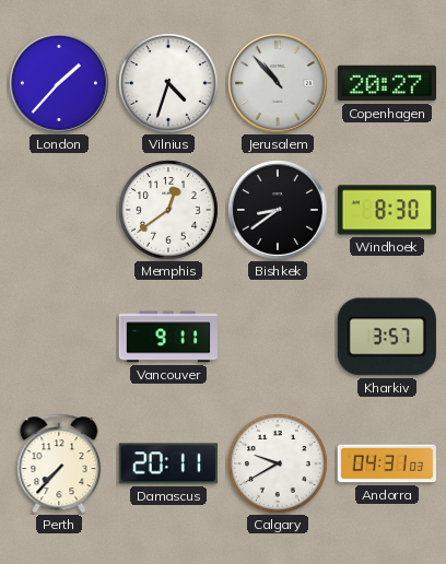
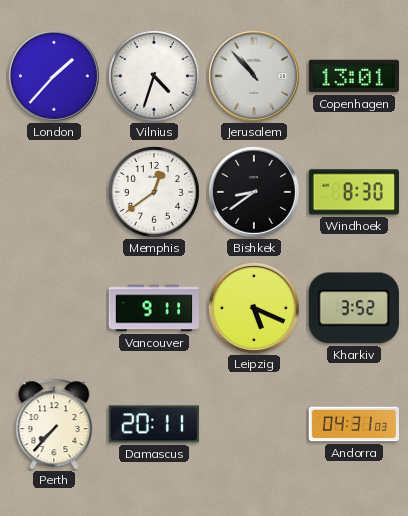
Copenhagen: 20:27 -> 13:01 (353, 76)
Leipzig: none -> 5:19 (254, 308)
Kharkiv: 3:57 -> 3:52 (354, 308)
Calgary: 9:40 -> none (279, 465)
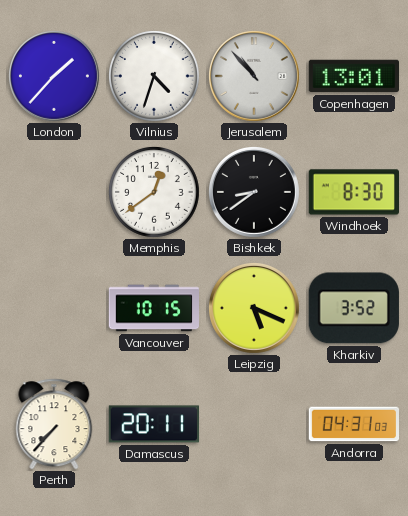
Vancouver: 9:11 -> 10:15 (153, 308)
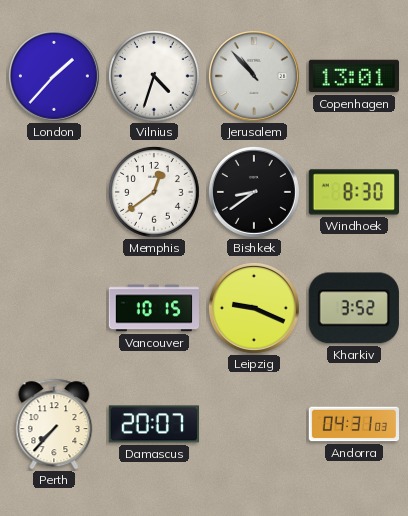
Leipzig: 5:19 -> 9:19 (254, 308)
Damascus: 20:11 -> 20:07 (153, 424)
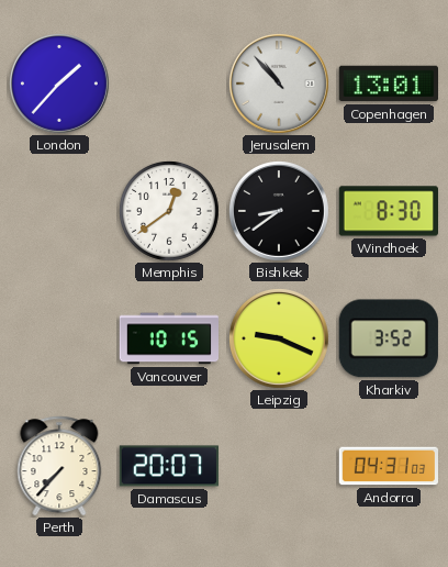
Vilnius: 4:33 -> none (155, 77)
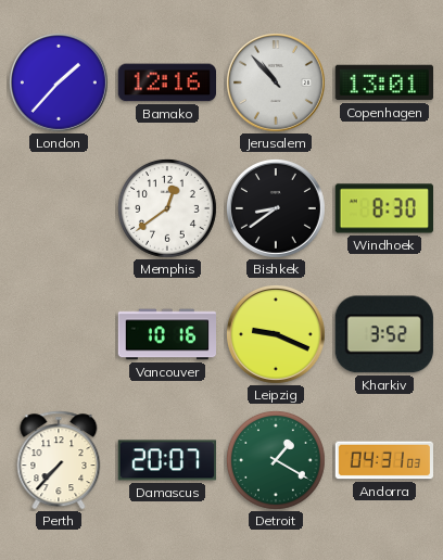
Bamako: none -> 12:16 (166, 82)
Vancouver: 10:15 -> 10:16 (166, 334)
Detroit: none -> 1:20 (277, 461)
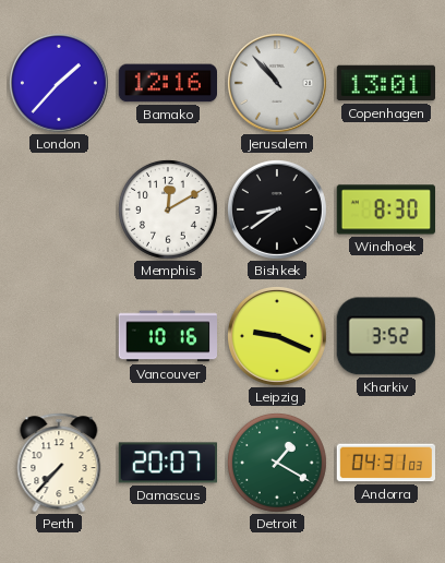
Memphis: 12:39 -> 12:10 (169, 211)
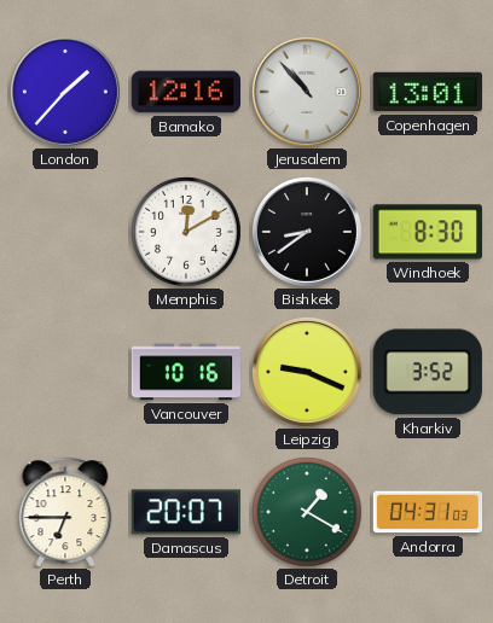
Perth: 7:37 -> 6:45 (65, 512)
